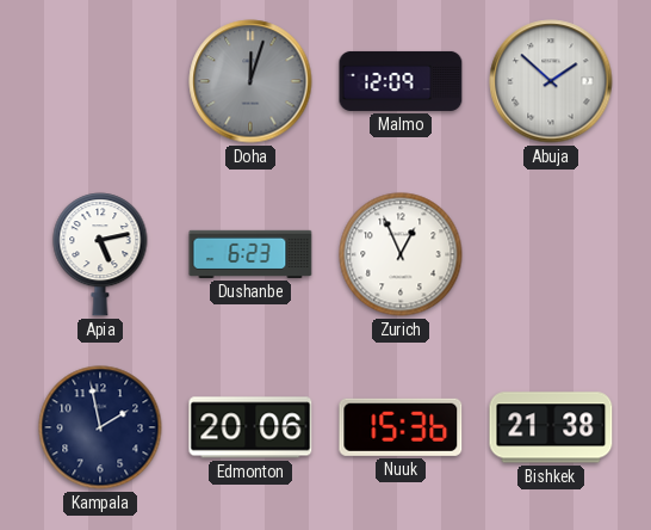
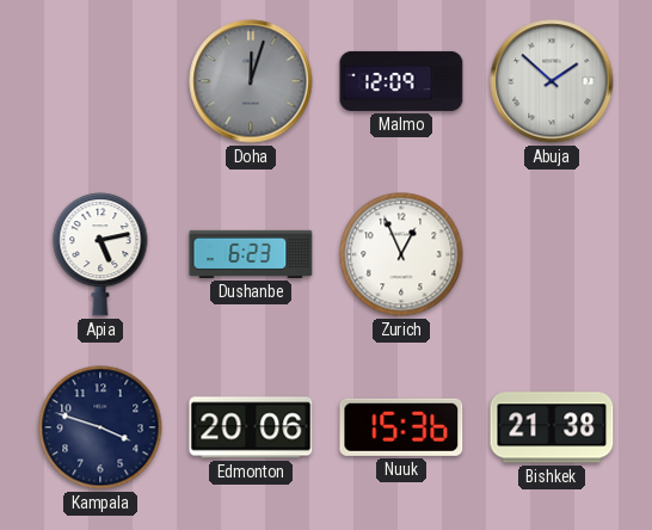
Kampala: 1:58 -> 3:48 (100, 427)
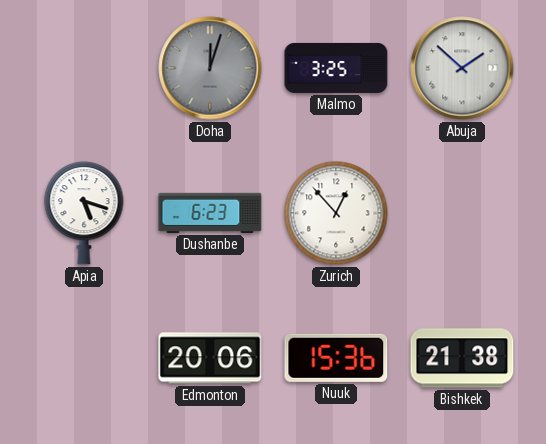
Malmo: 12:09 -> 3:25 (336, 68)
Apia: 5:13 -> 5:18 (84, 213)
Zurich: 12:56 -> 12:53 (336, 213)
Kampala: 3:48 -> none (100, 427)
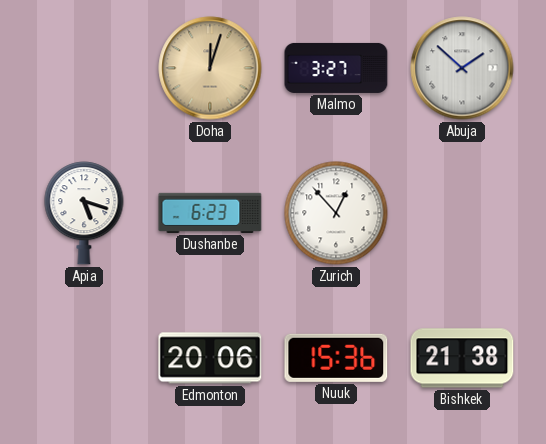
Doha dial: grey -> champagne (210, 68)
Malmo: 3:25 -> 3:27 (336, 68)
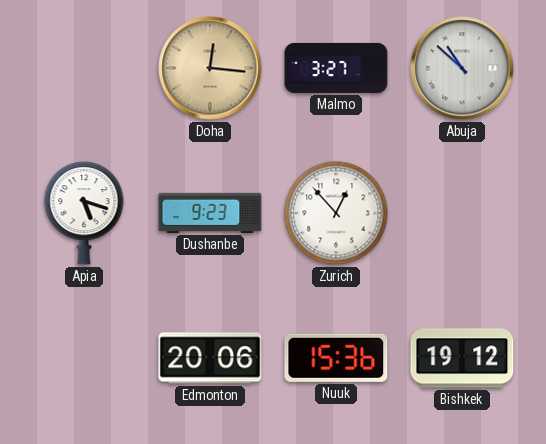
Doha: 12:03 -> 12:16 (210, 68)
Abuja: 1:52 -> 10:52 (462, 68)
Dushanbe: 6:23 -> 9:23 (210, 213)
Bishkek: 21:38 -> 19:12 (462, 358)
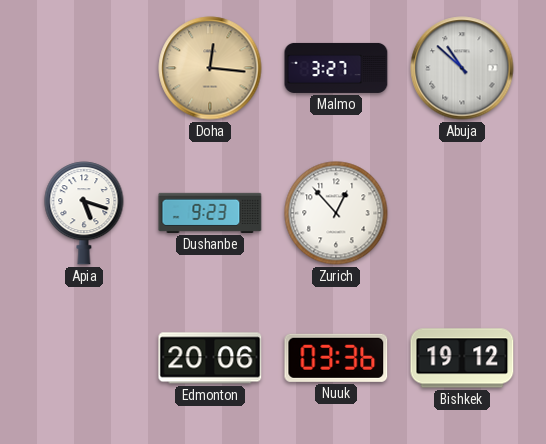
Nuuk: 15:36 -> 03:36 (336, 358)
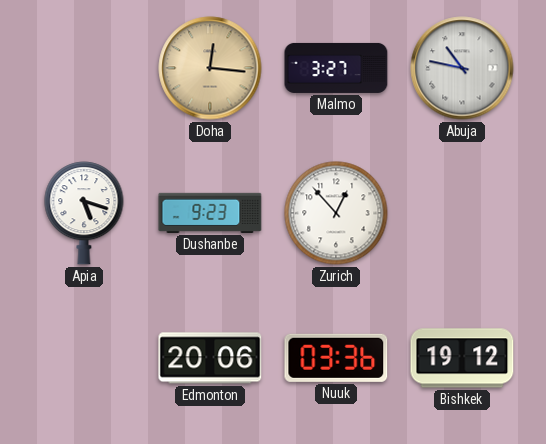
Abuja: 10:52 -> 10:47 (462, 68)
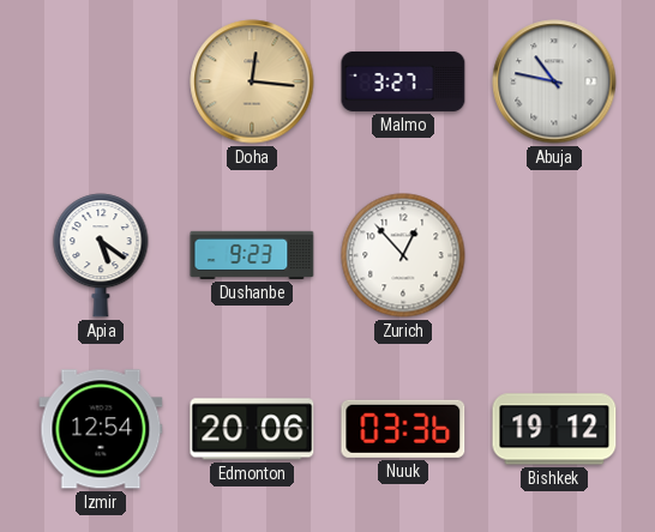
Apia: 5:18 -> 5:21 (101, 255)
Izmir: none -> 12:54 (101, 429)
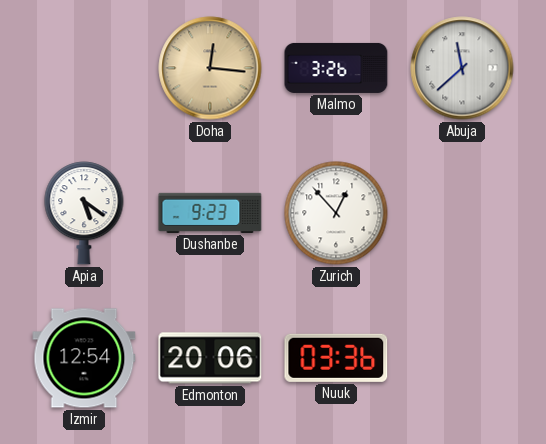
Malmo: 3:27 -> 3:26 (336, 68)
Abuja: 10:47 -> 11:38 (462, 68)
Bishkek: 19:12 -> none (554, 429)
